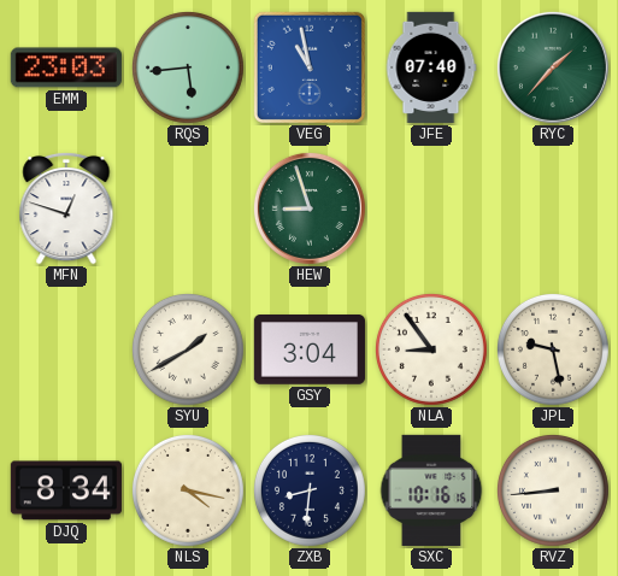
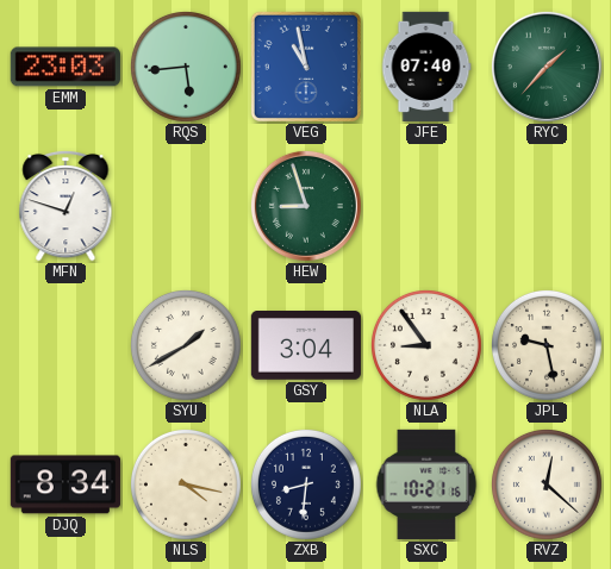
SXC: 10:16 -> 10:21 (426, 484)
RVZ: 8:44 -> 12:22 (547, 484)
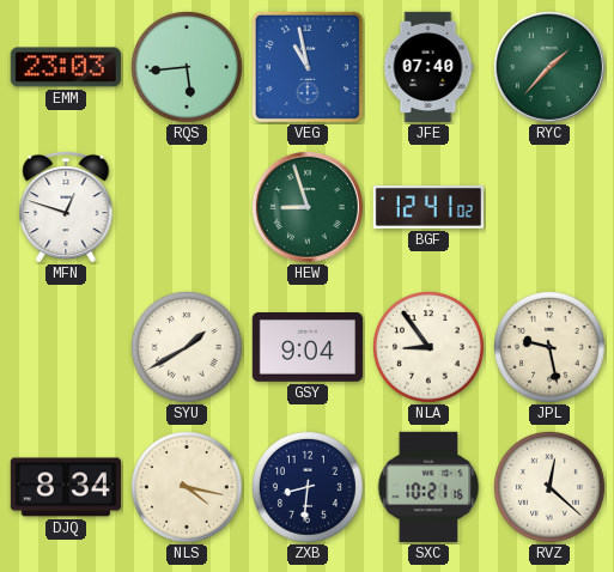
BGF: none -> 12:41 (428, 208)
GSY: 3:04 -> 9:04 (308, 348)
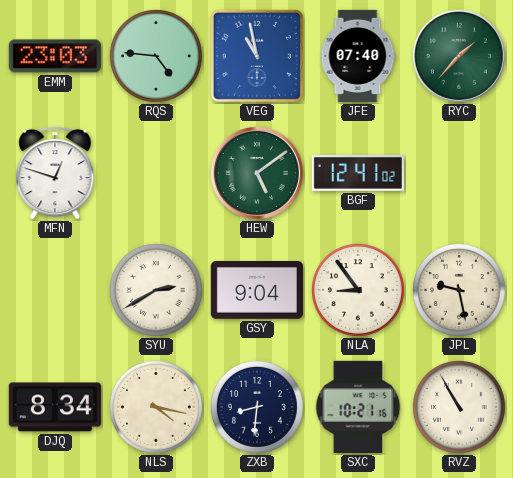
RQS: 5:44 -> 4:46 (156, 56)
HEW: 8:57 -> 5:09 (257, 173)
SYU: 1:40 -> 2:40 (156, 290)
RVZ: 12:22 -> 10:55 (459, 407)
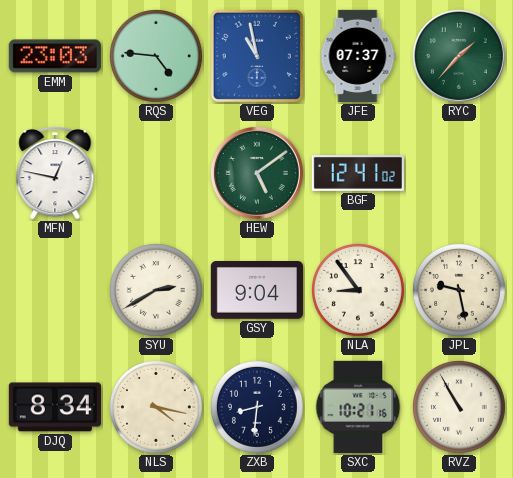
JFE: 07:40 -> 07:37 (358, 56)
MFN: 12:48 -> 12:47 (55, 173)
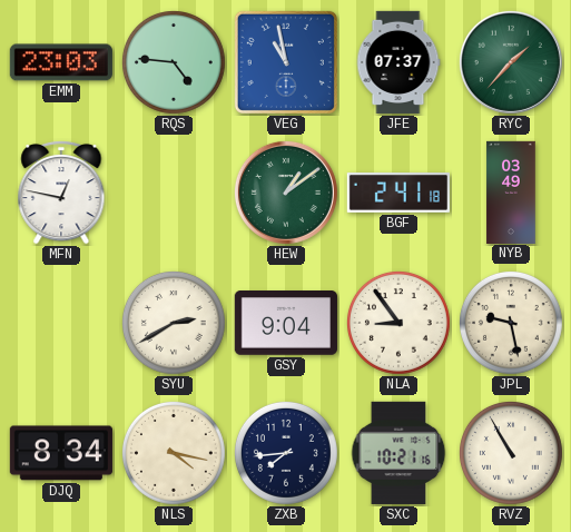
HEW: 5:09 -> 1:09 (286, 193)
BGF: 12:41 -> 2:41 (398, 194)
NYB: none -> 03:49 (511, 191)
ZXB: 8:31 -> 7:44 (286, 453)
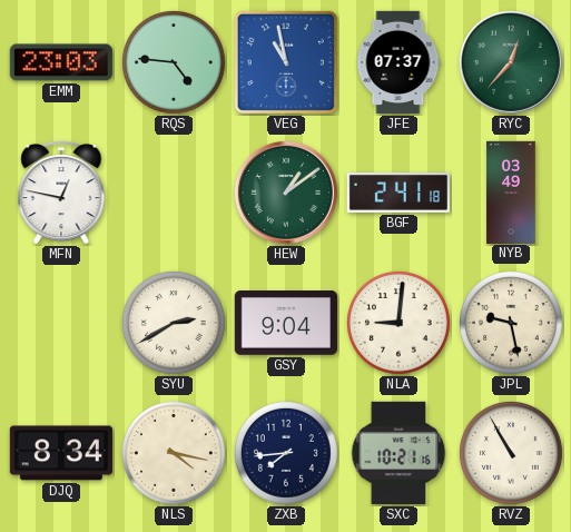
RYC: 1:37 -> 12:37 (511, 62)
NLA: 8:54 -> 9:01 (398, 323)
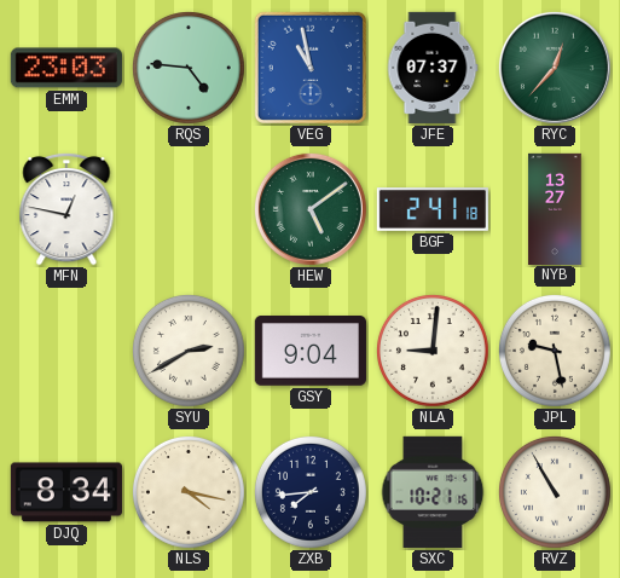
HEW: 1:09 -> 5:09 (311, 209)
NYB: 03:49 -> 13:27 (555, 208)
